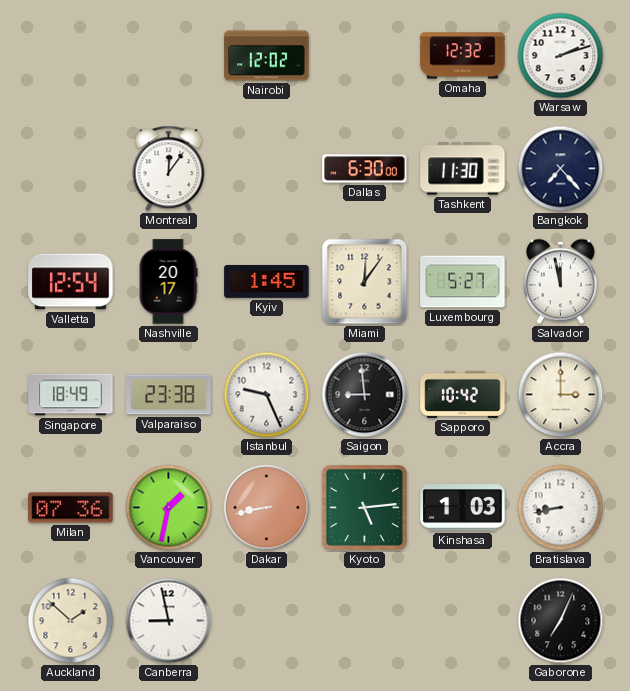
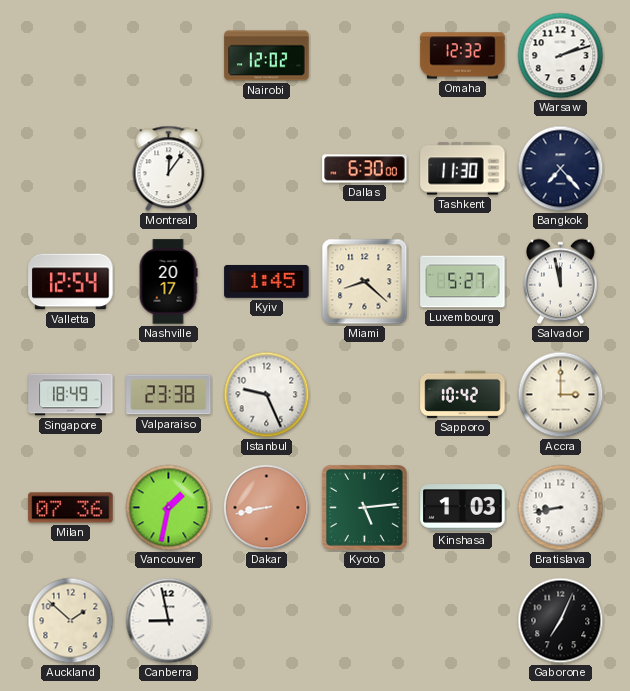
Miami: 12:06 -> 8:22 (365, 282)
Saigon: 8:59 -> none (365, 395)
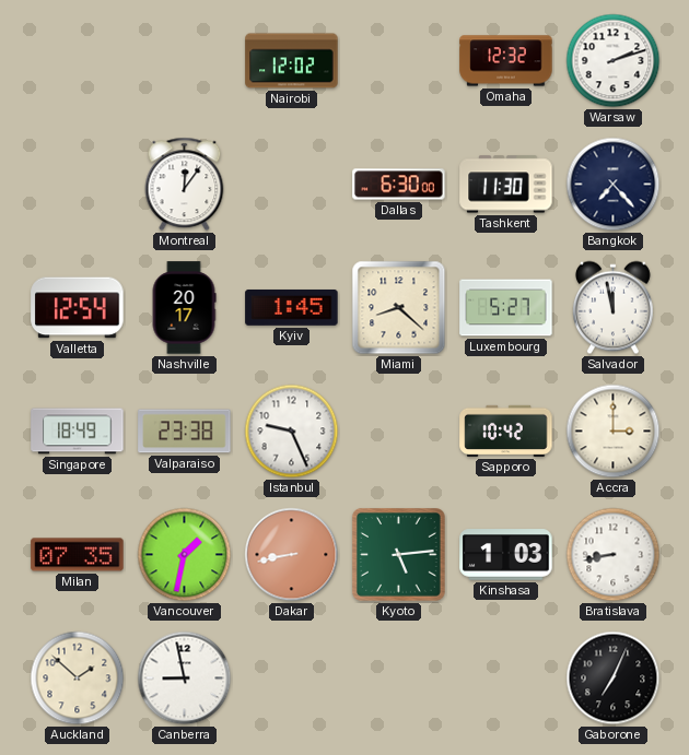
Milan: 07:36 -> 07:35 (78, 555)
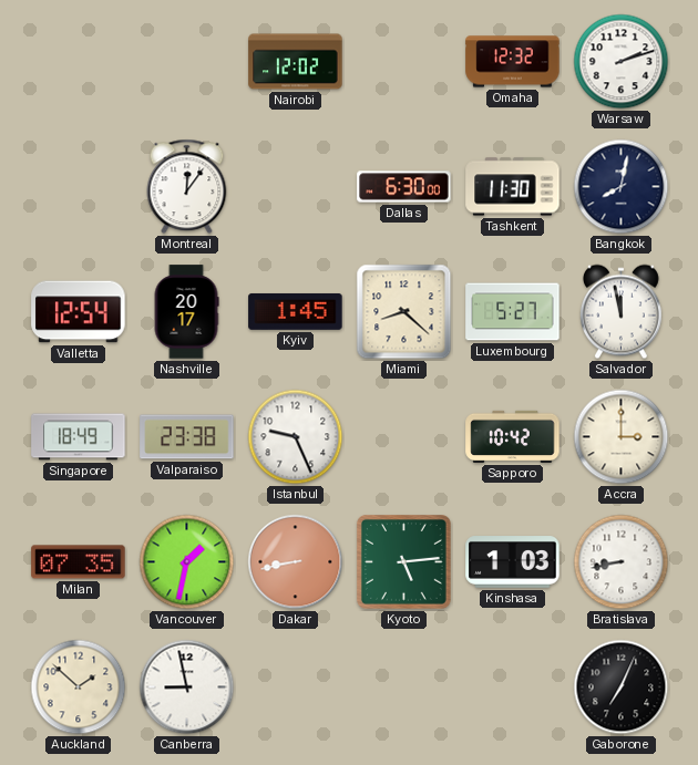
Bangkok: 7:23 -> 8:02 (622, 187)
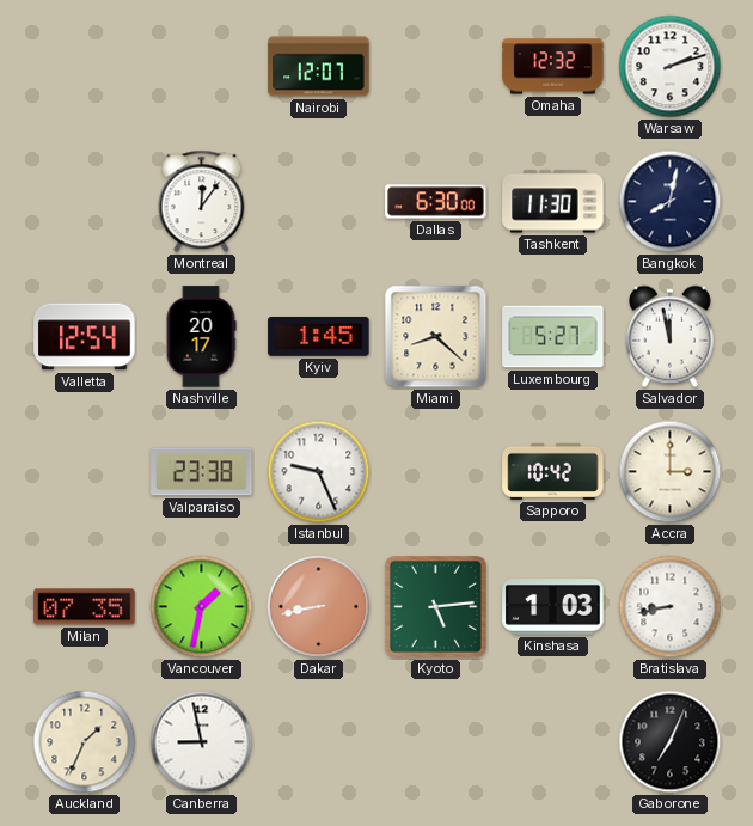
Nairobi: 12:02 -> 12:07 (319, 67)
Singapore: 18:49 -> none (79, 437)
Auckland: 1:52 -> 1:34 (85, 742)
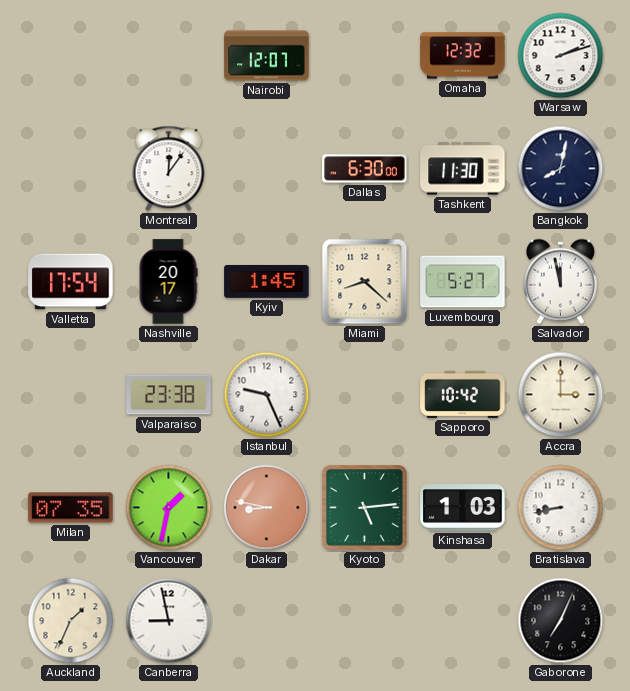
Valletta: 12:54 -> 17:54 (71, 282)
Dakar: 8:43 -> 8:47 (267, 508)
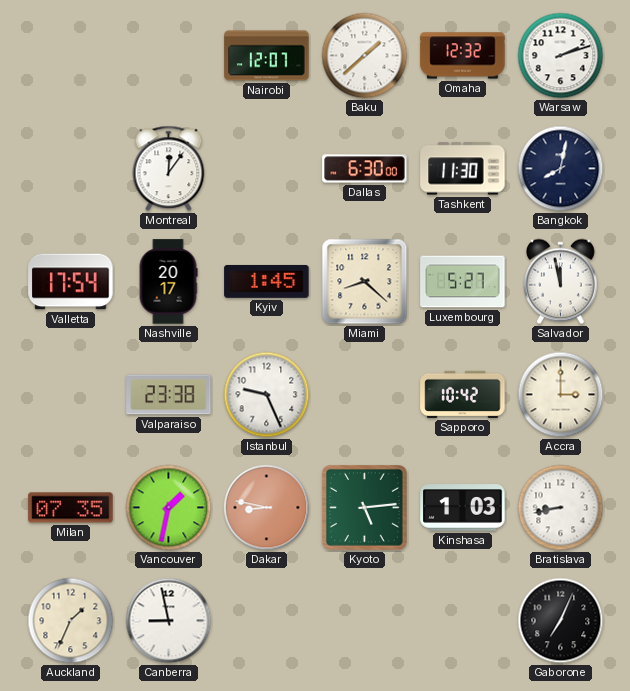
Baku: none -> 1:38 (365, 56)
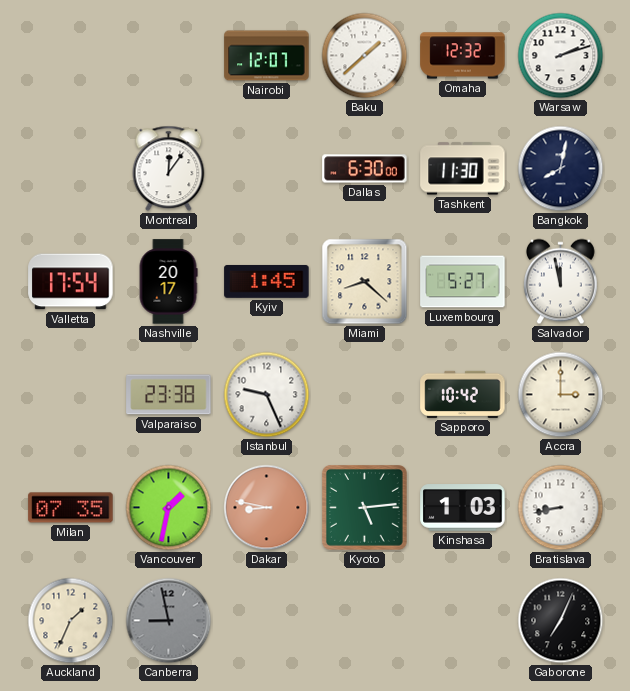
Canberra dial: white -> grey (169, 621)
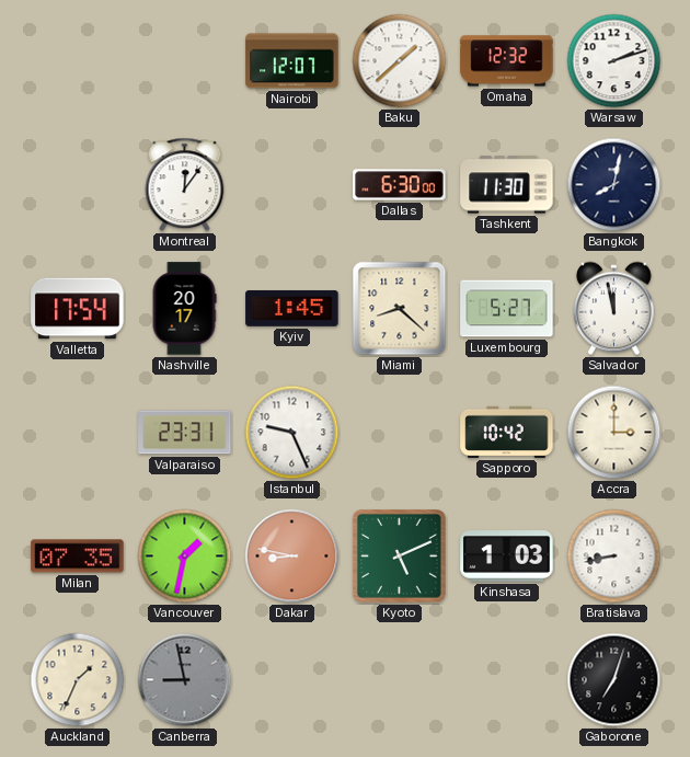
Valparaiso: 23:38 -> 23:31 (185, 433)
Kyoto: 5:14 -> 5:11 (400, 557)
Gaborone: 7:04 -> 7:03 (614, 680)
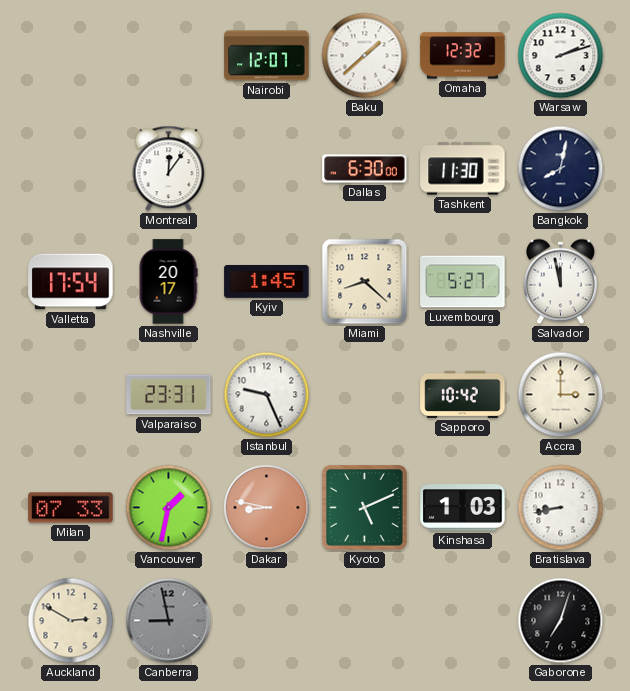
Milan: 07:35 -> 07:33 (71, 508)
Auckland: 1:34 -> 2:50 (71, 621)
